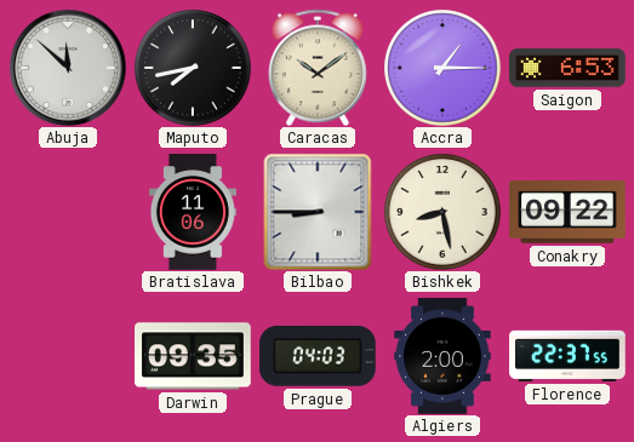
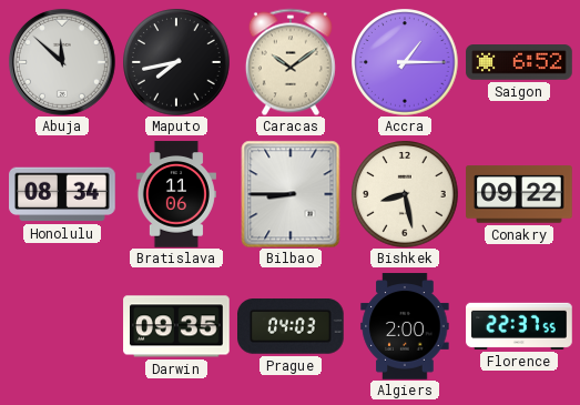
Saigon: 6:53 -> 6:52 (519, 62)
Honolulu: none -> 08:34 (62, 194)
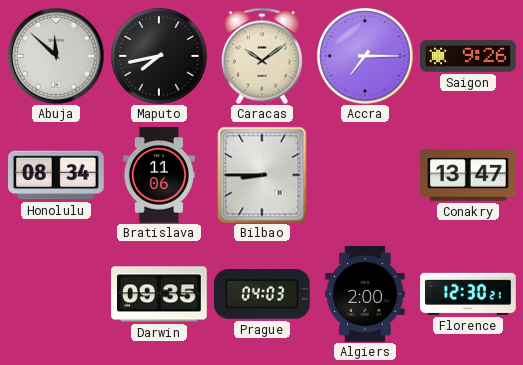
Accra: 1:15 -> 7:15 (365, 56)
Saigon: 6:52 -> 9:26 (468, 56)
Bishkek: 8:28 -> none (405, 194)
Conakry: 09:22 -> 13:47 (468, 175)
Florence: 22:37 -> 12:30 (468, 294)
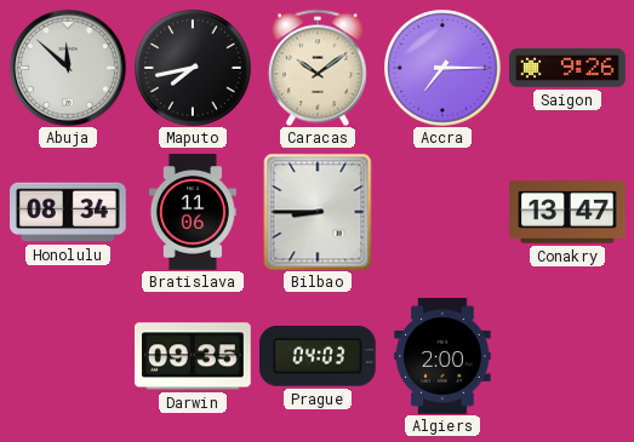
Florence: 12:30 -> none (468, 294)
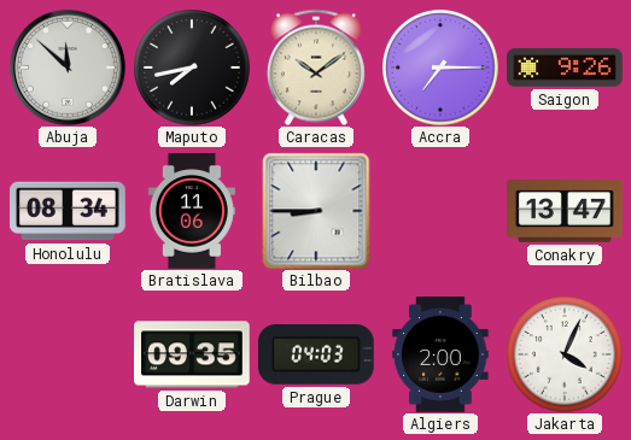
Jakarta: none -> 4:04 (565, 354)
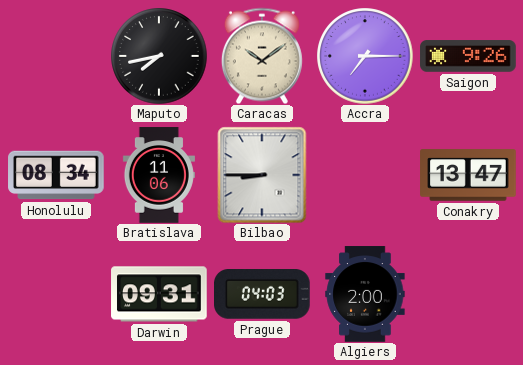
Abuja: 11:52 -> none (68, 68)
Darwin: 09:35 -> 09:31 (159, 294)
Jakarta: 4:04 -> none (565, 354)
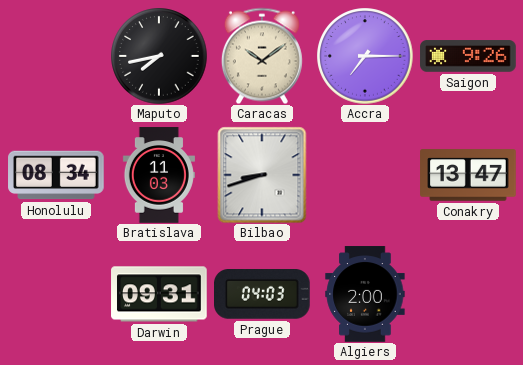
Bratislava: 11:06 -> 11:03 (159, 175)
Bilbao: 8:45 -> 8:42 (262, 175)
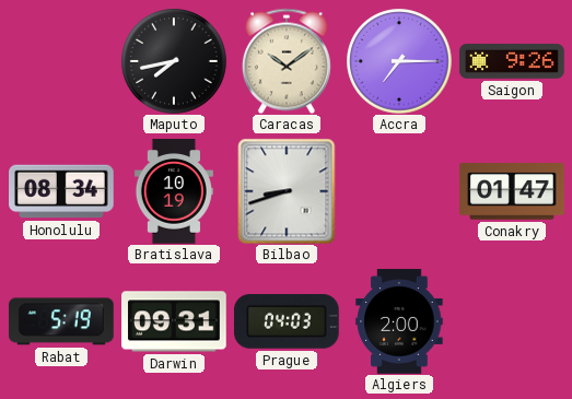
Bratislava: 11:03 -> 10:19 (174, 191)
Conakry: 13:47 -> 01:47 (512, 191)
Rabat: none -> 5:19 (61, 321)
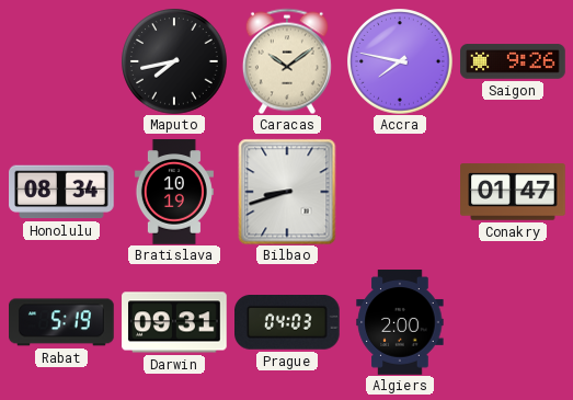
Accra: 7:15 -> 7:47 (400, 61)
